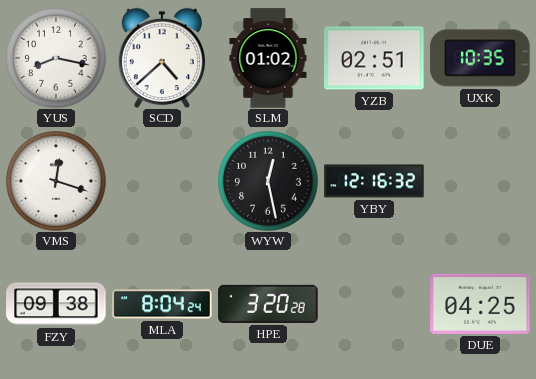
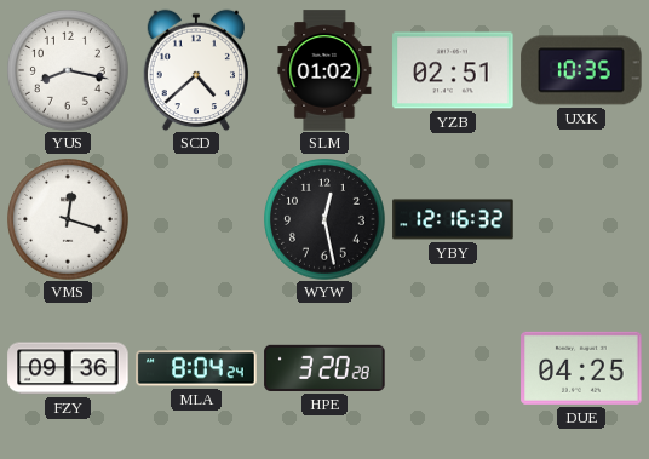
FZY: 09:38 -> 09:36 (68, 368)
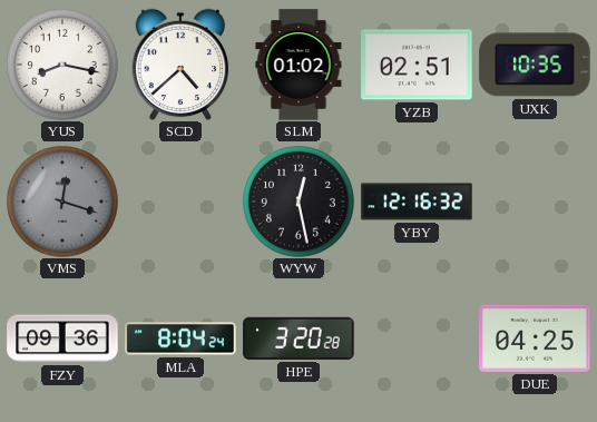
VMS dial: white -> grey (63, 203)
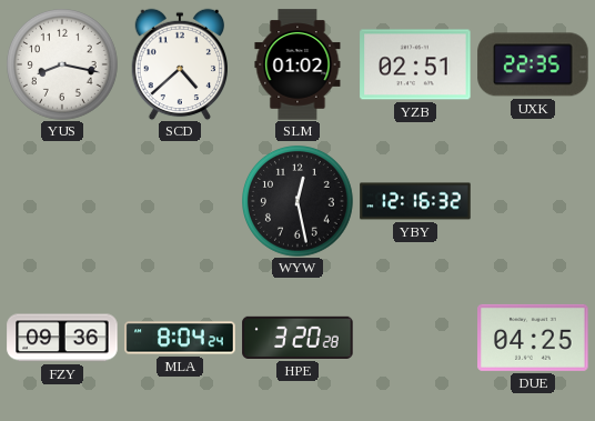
UXK: 10:35 -> 22:35 (533, 64)
VMS: 12:18 -> none (63, 203)
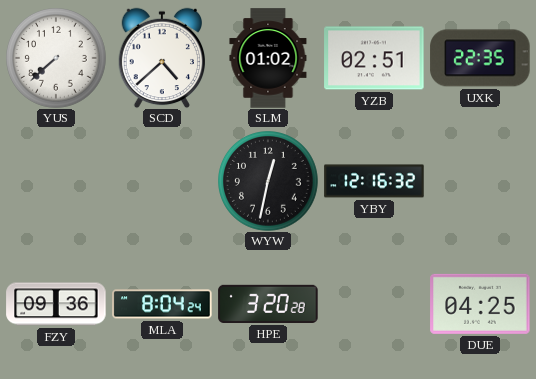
YUS: 8:17 -> 7:38 (57, 59)
WYW: 12:28 -> 12:32 (269, 182)
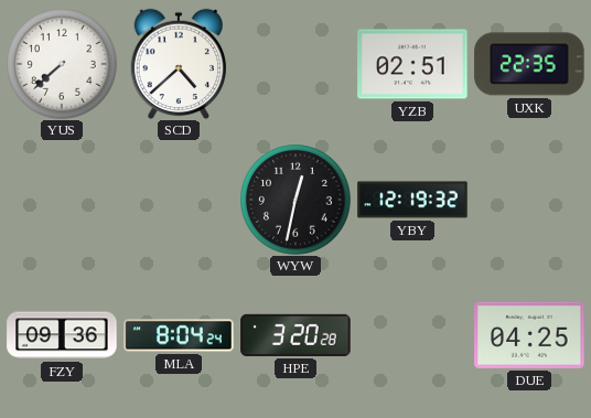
SLM: 01:02 -> none (268, 58)
YBY: 12:16 -> 12:19 (412, 200)
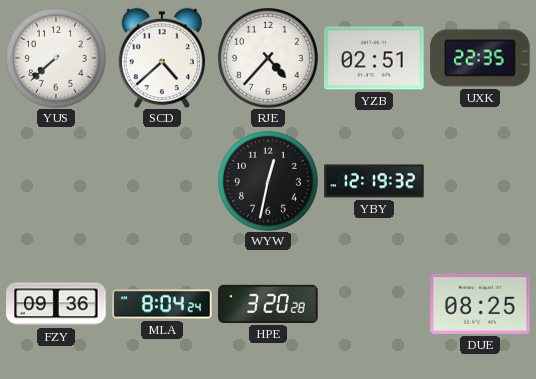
RJE: none -> 4:37 (269, 59)
DUE: 04:25 -> 08:25 (480, 304)
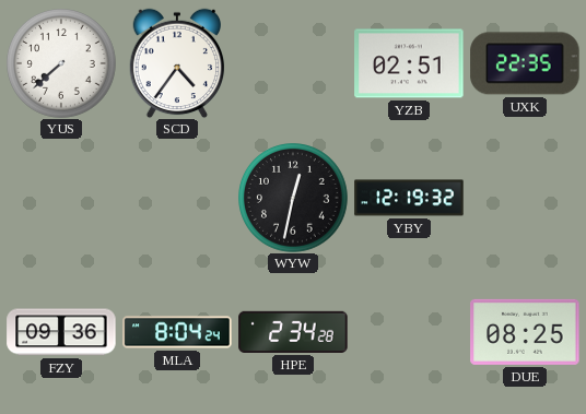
SCD: 4:38 -> 4:36 (176, 63)
RJE: 4:37 -> none (269, 59)
HPE: 3:20 -> 2:34 (293, 332)
